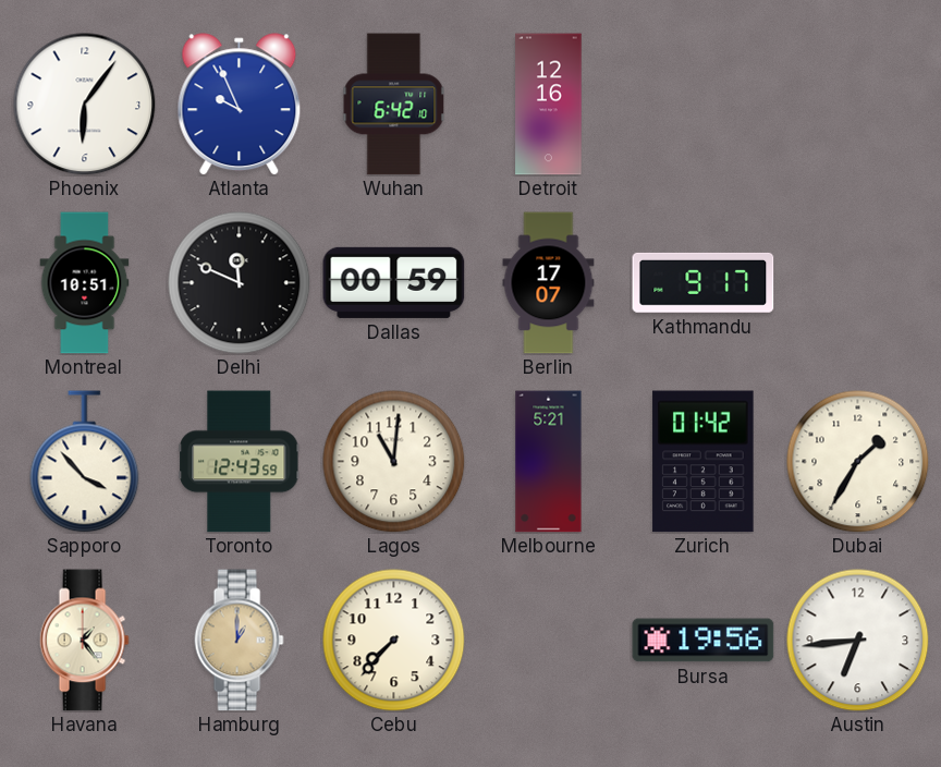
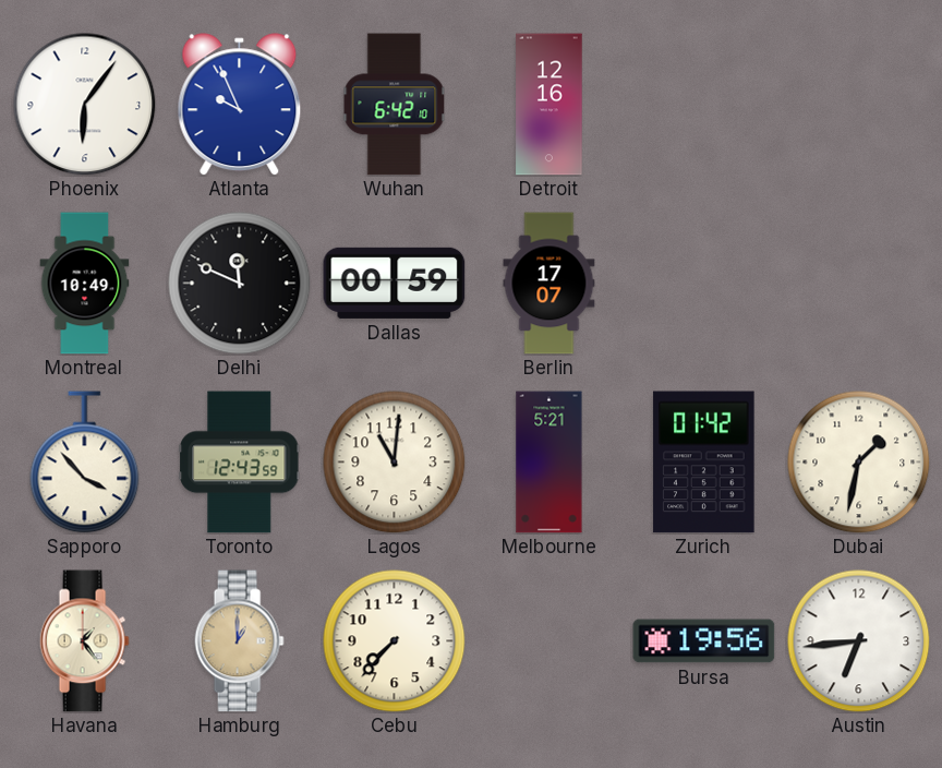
Montreal: 10:51 -> 10:49 (85, 284)
Kathmandu: 9:17 -> none (704, 282)
Dubai: 1:35 -> 1:32 (859, 463)
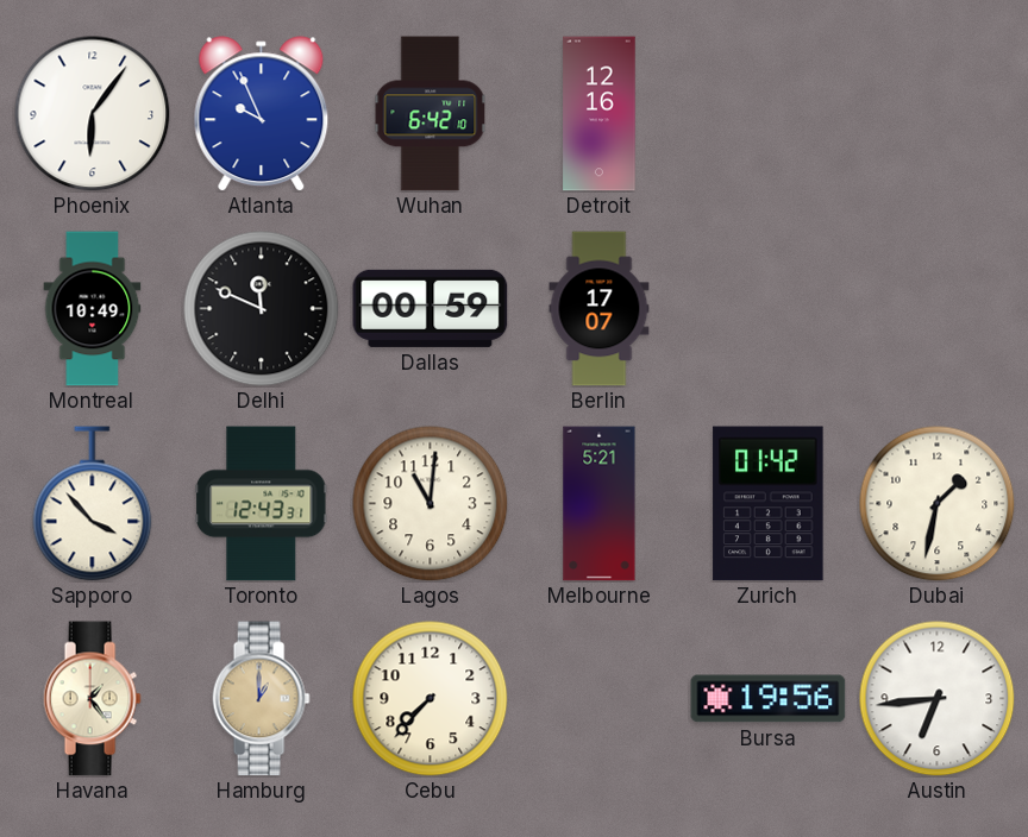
Toronto: 12:43:59 -> 12:43:31 (262, 504)
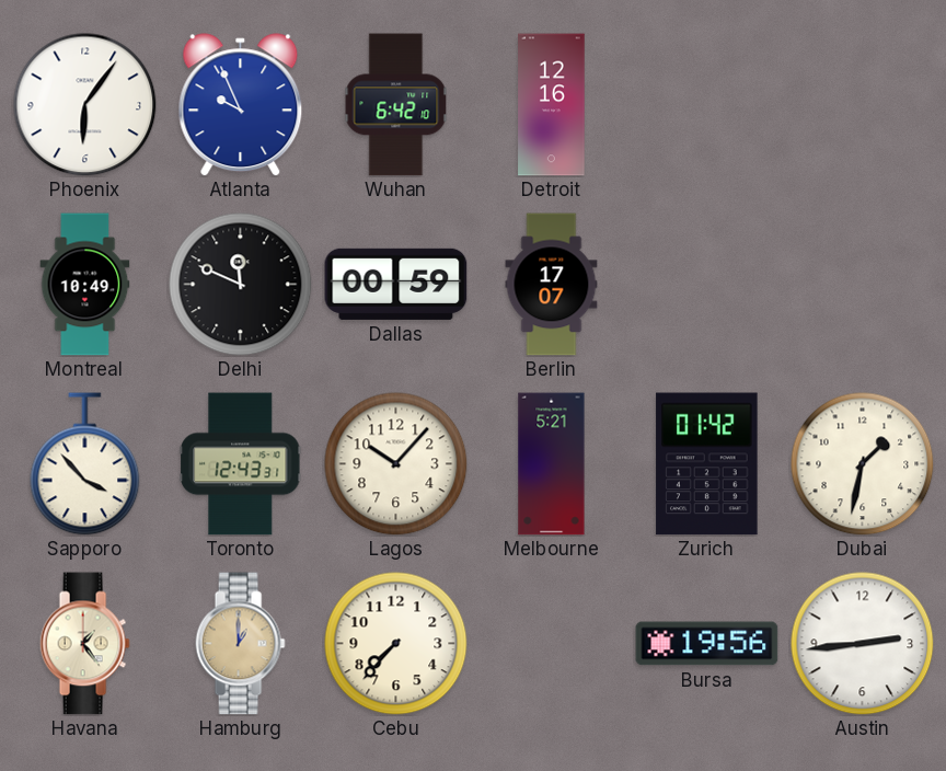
Lagos: 11:01 -> 10:07 (396, 464)
Austin: 6:44 -> 2:44 (863, 644)
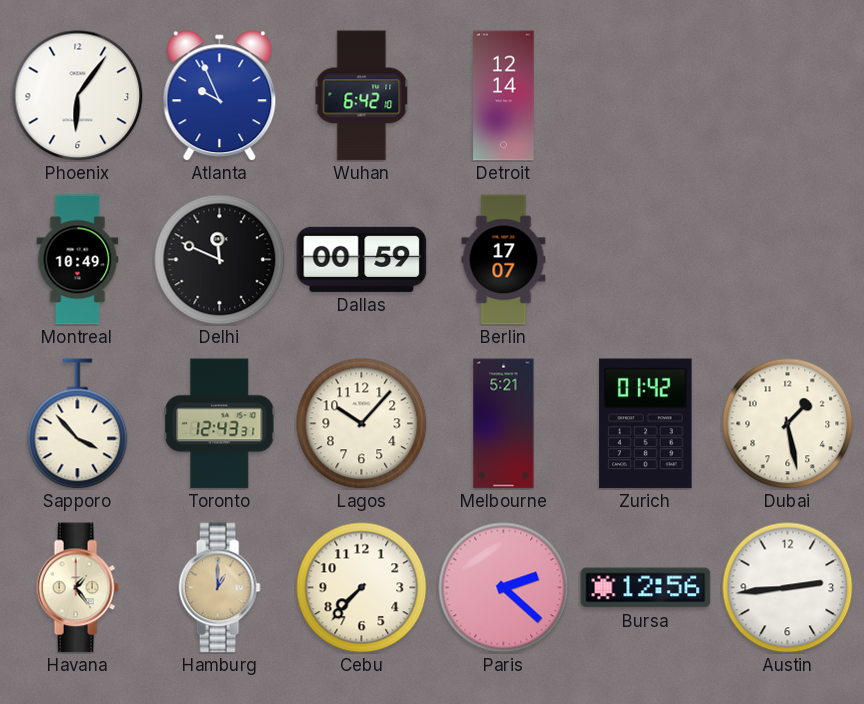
Detroit: 12:16 -> 12:14 (504, 96)
Dubai: 1:32 -> 1:28 (788, 424)
Paris: none -> 2:22 (504, 588)
Bursa: 19:56 -> 12:56 (646, 588)
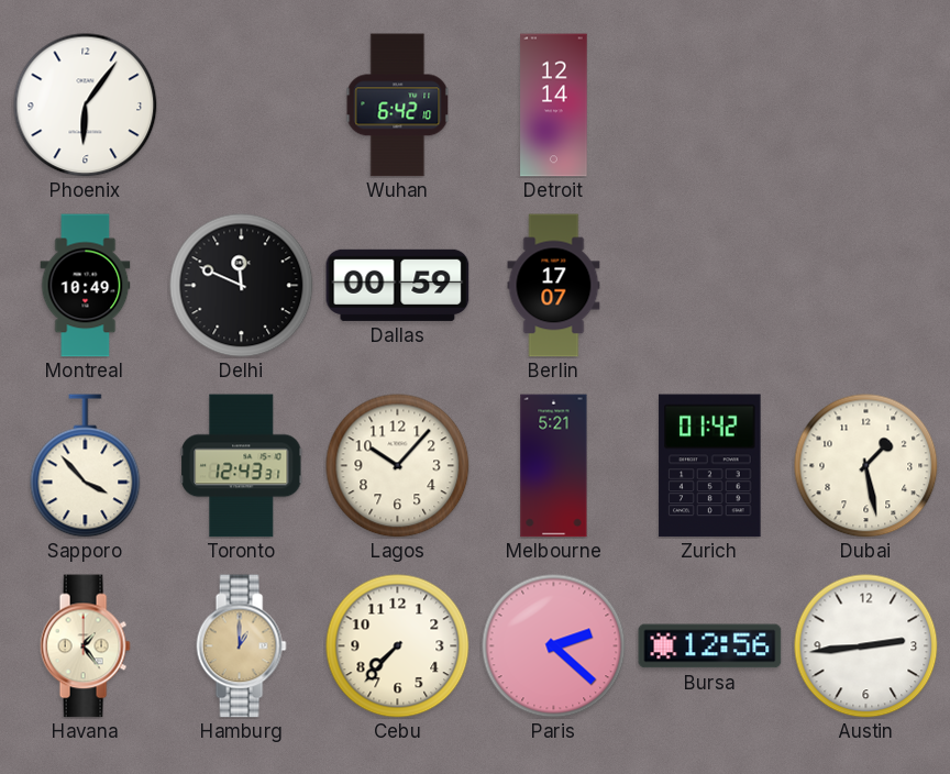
Atlanta: 9:56 -> none (220, 96)
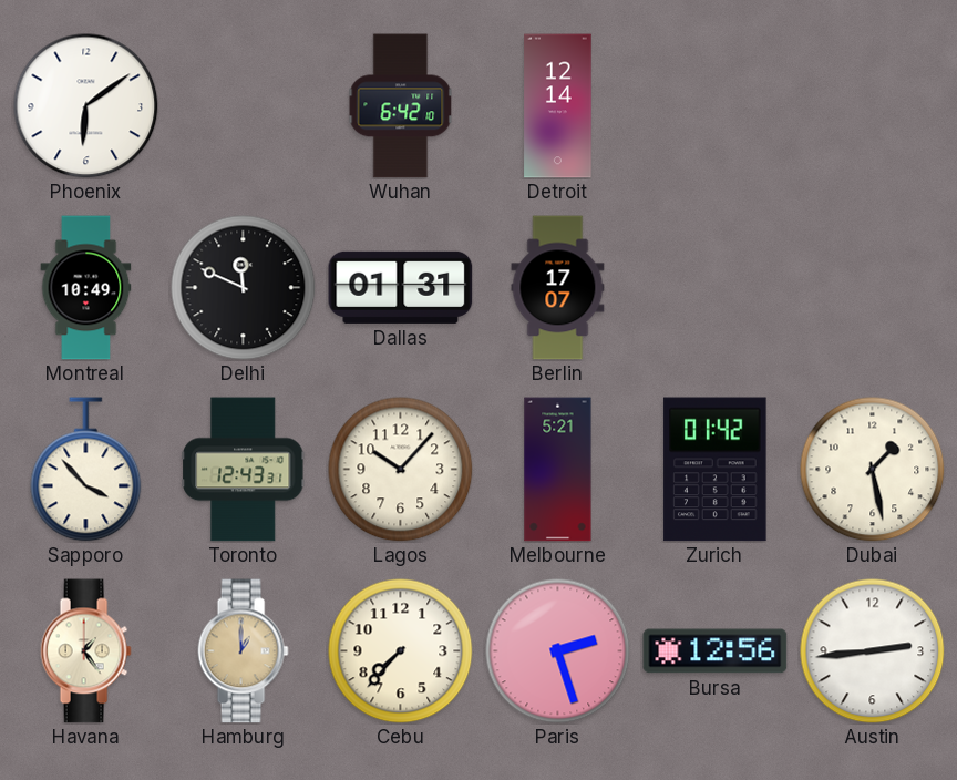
Phoenix: 6:06 -> 6:09 (86, 106)
Dallas: 00:59 -> 01:31 (401, 287)
Paris: 2:22 -> 2:27 (558, 651)
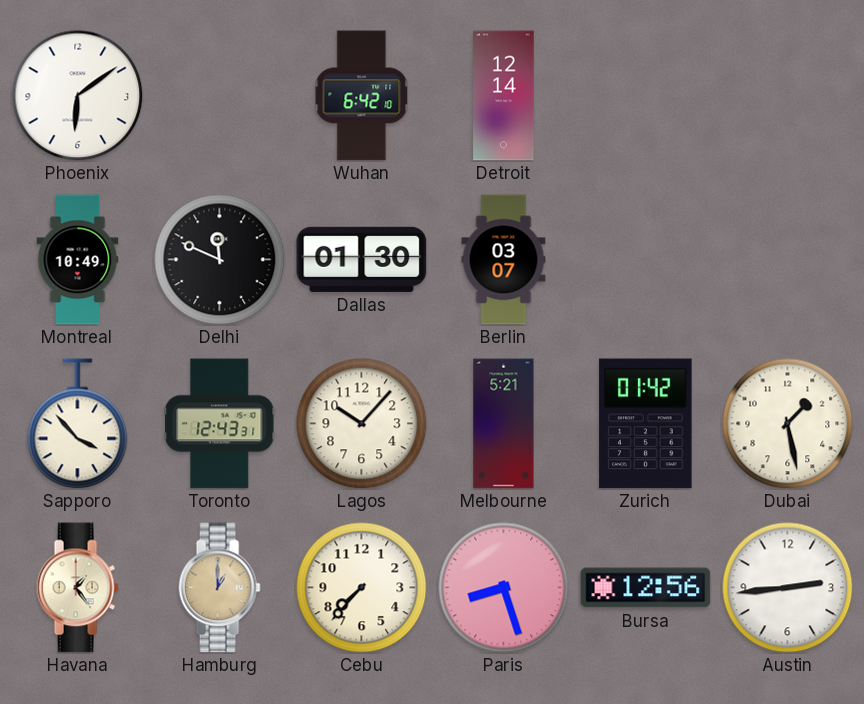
Dallas: 01:31 -> 01:30 (362, 259)
Berlin: 17:07 -> 03:07 (504, 260)
Paris: 2:27 -> 8:27 (504, 588)
